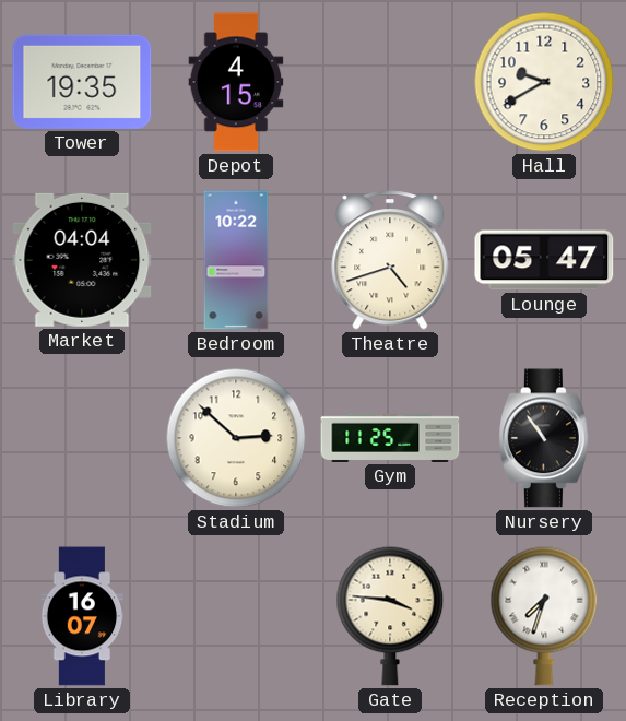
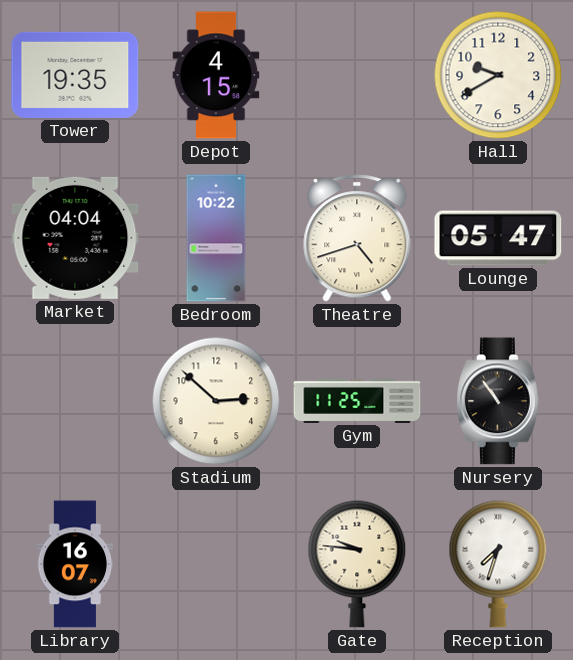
Gate: 3:46 -> 9:46 (357, 564)
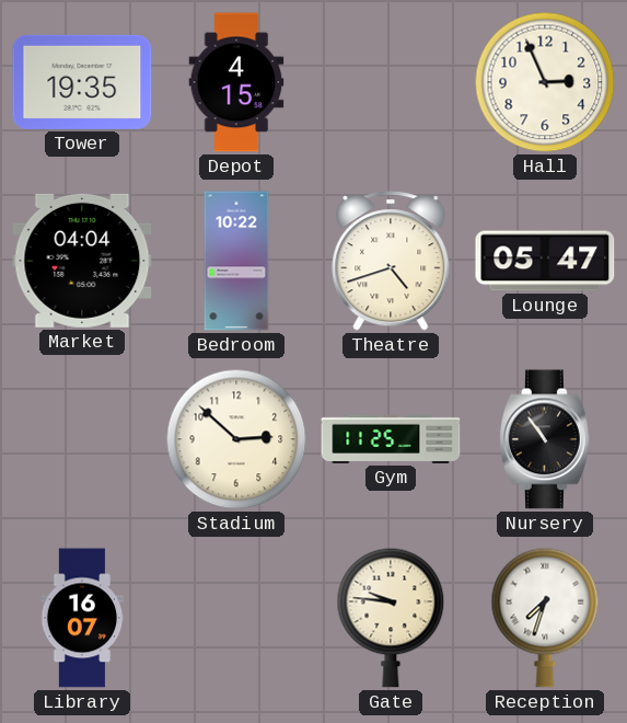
Hall: 9:40 -> 2:56 (545, 82)
